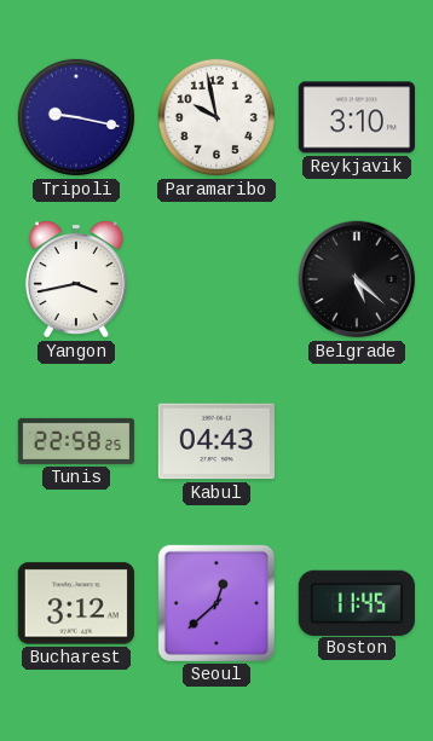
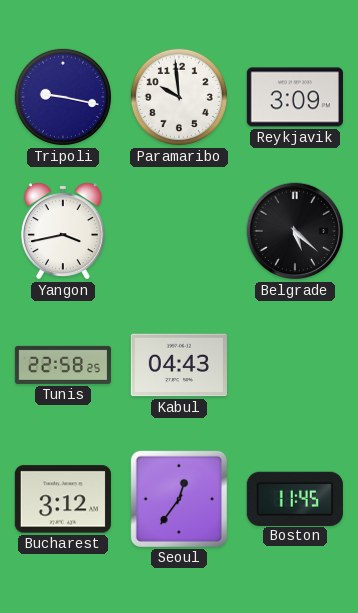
Paramaribo: 9:58 -> 9:59 (179, 97)
Reykjavik: 3:10 -> 3:09 (295, 97)
Seoul: 12:38 -> 12:36 (179, 499)
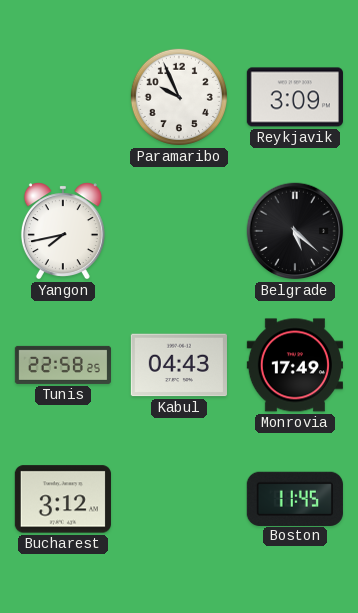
Tripoli: 9:17 -> none (63, 97)
Paramaribo: 9:59 -> 9:56 (179, 97)
Yangon: 3:43 -> 7:43 (63, 231)
Monrovia: none -> 17:49 (295, 365)
Seoul: 12:36 -> none (179, 499)
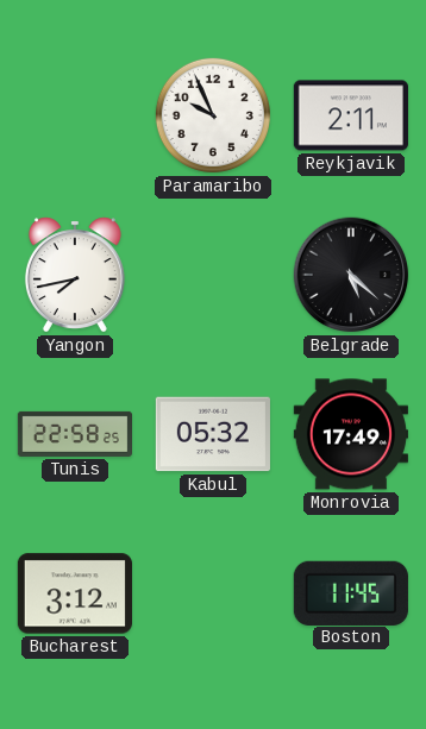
Reykjavik: 3:09 -> 2:11 (351, 115)
Kabul: 04:43 -> 05:32 (213, 434)
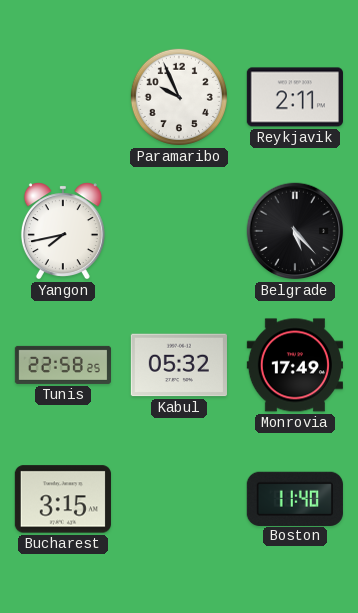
Belgrade: 5:22 -> 5:23 (295, 231)
Bucharest: 3:12 -> 3:15 (63, 499)
Boston: 11:45 -> 11:40 (295, 498)
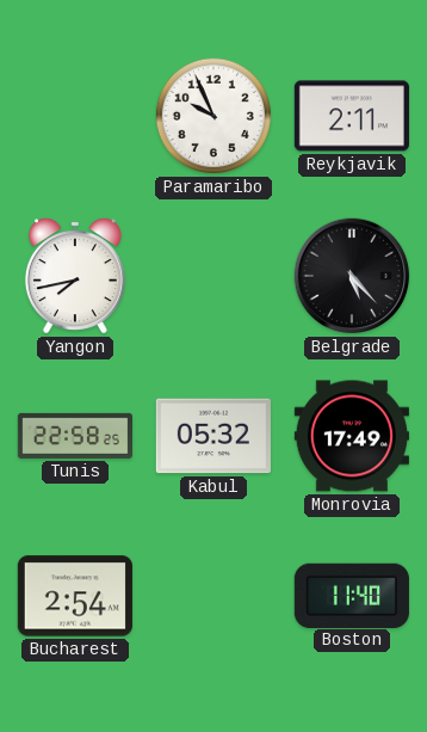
Bucharest: 3:15 -> 2:54 (75, 596)
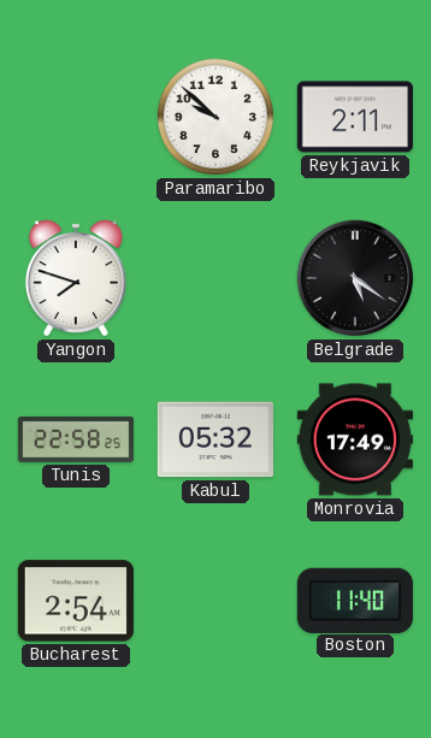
Paramaribo: 9:56 -> 9:52 (215, 117)
Yangon: 7:43 -> 7:48 (76, 278)
Belgrade: 5:23 -> 5:21 (355, 278)
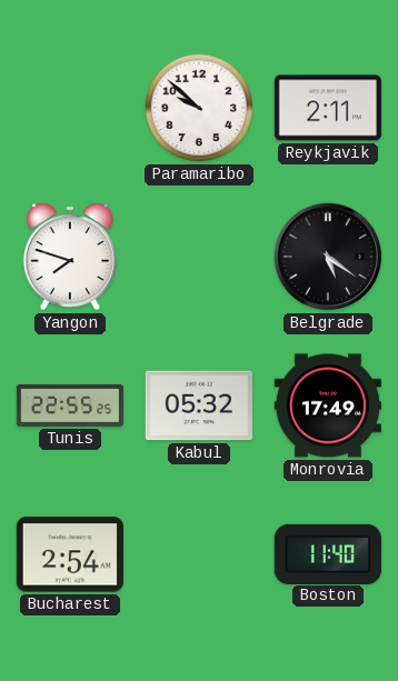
Tunis: 22:58 -> 22:55 (69, 405)
